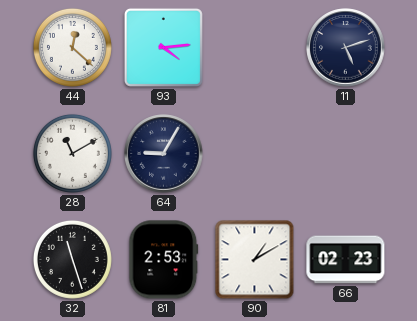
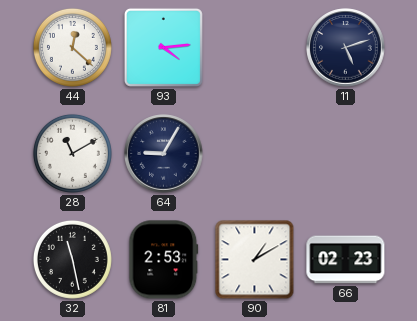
32: 11:27 -> 11:28 (72, 259)
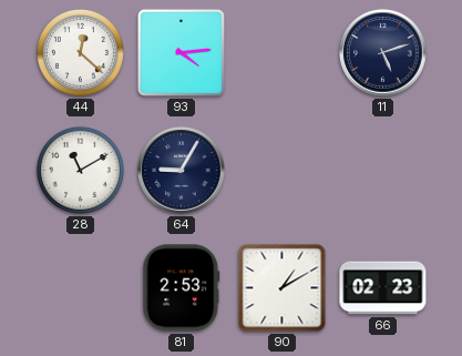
32: 11:28 -> none (72, 259)
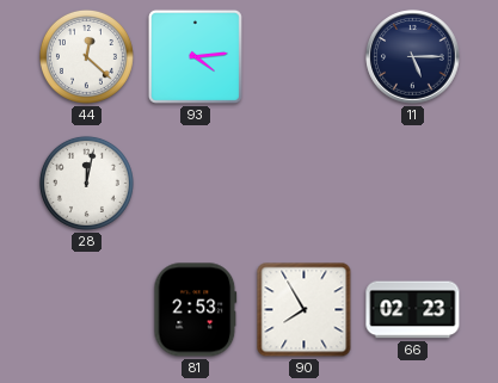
11: 5:12 -> 5:15 (413, 57)
28: 11:10 -> 12:02 (86, 183)
64: 9:05 -> none (182, 171)
90: 1:10 -> 7:55 (305, 310)
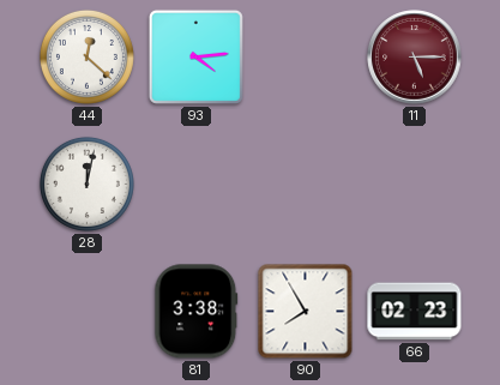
11 dial: navy -> burgundy (415, 58)
81: 2:53 -> 3:38 (197, 312)
